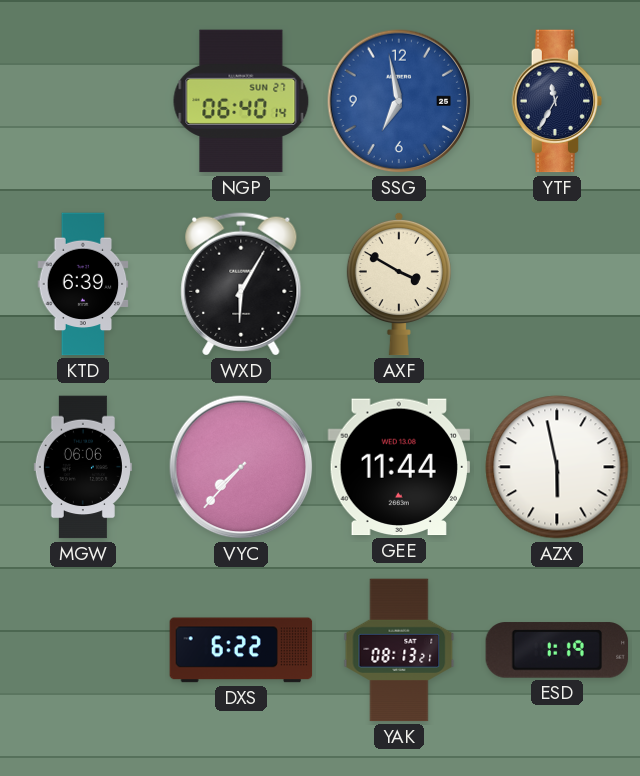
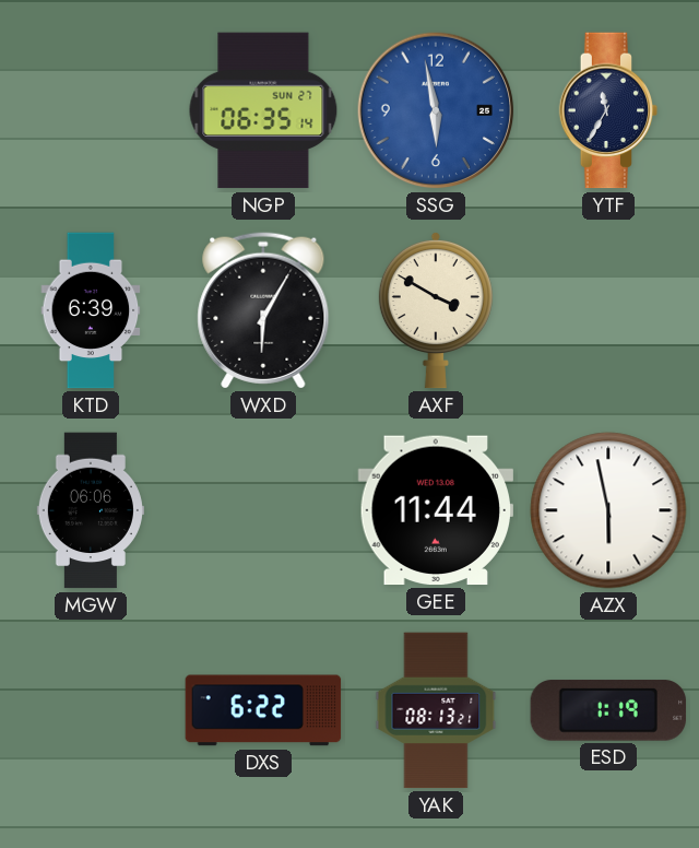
NGP: 06:40 -> 06:35 (263, 110)
SSG: 6:58 -> 5:58 (436, 110)
VYC: 7:37 -> none (241, 467)
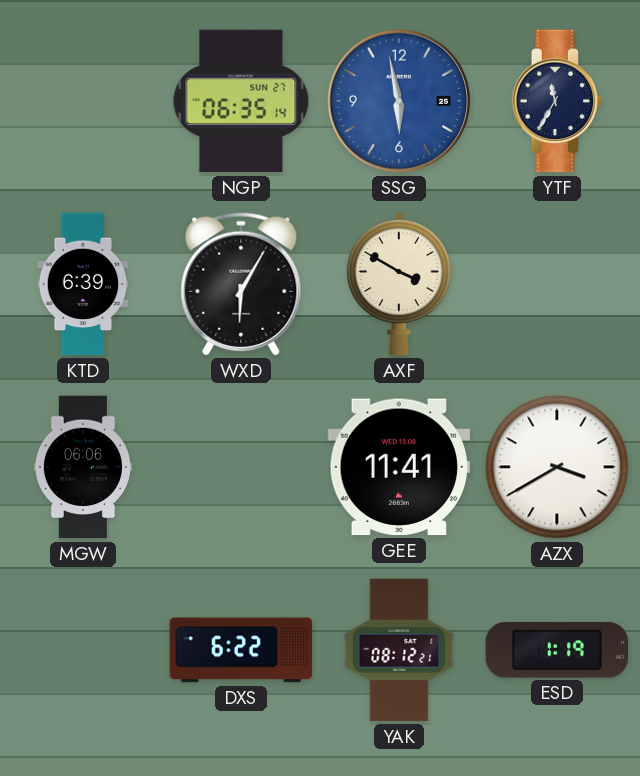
GEE: 11:44 -> 11:41 (399, 467)
AZX: 5:58 -> 3:40 (557, 467)
YAK: 08:13 -> 08:12 (399, 650)
